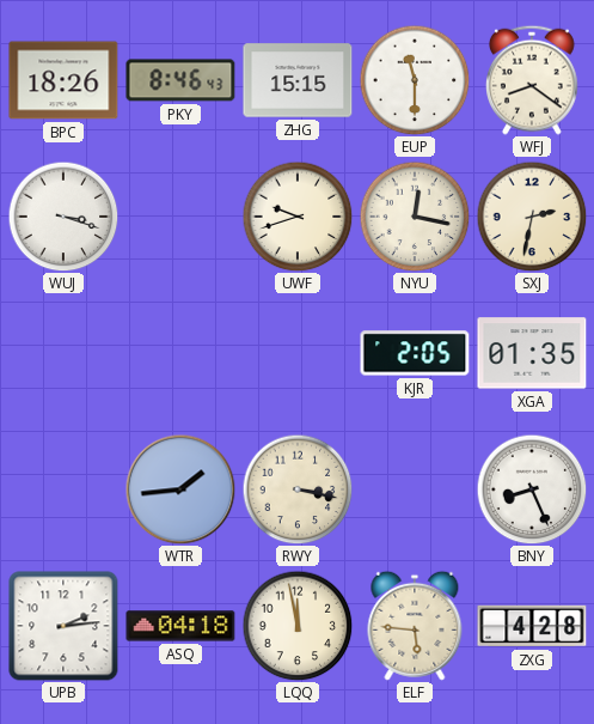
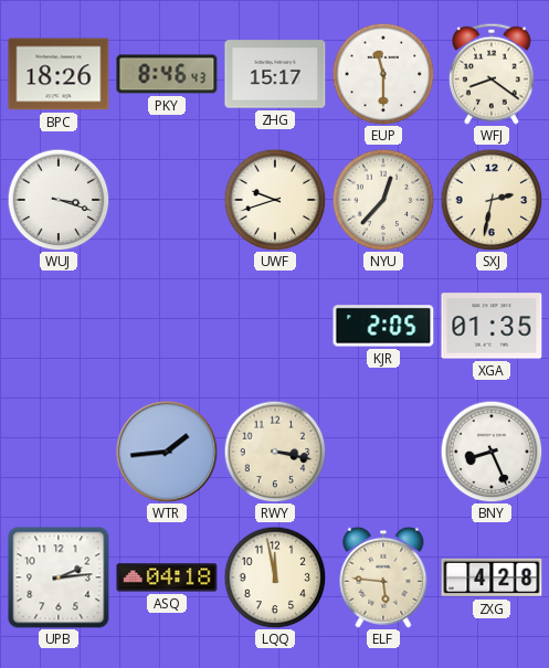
ZHG: 15:15 -> 15:17 (275, 74)
NYU: 12:17 -> 12:37 (383, 200)
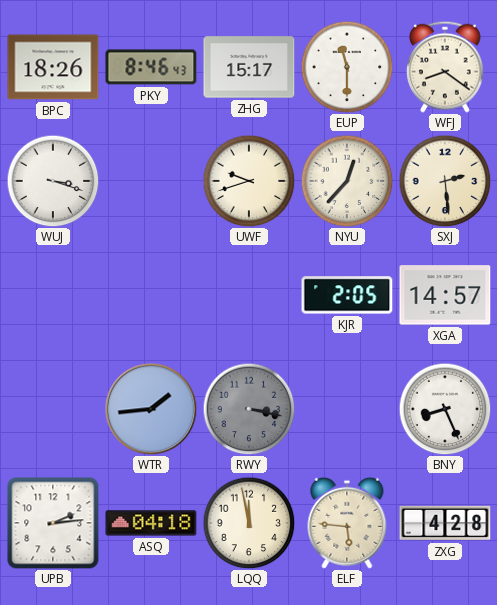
SXJ: 2:32 -> 2:29 (445, 181)
XGA: 01:35 -> 14:57 (445, 295)
RWY dial: cream -> grey (249, 409)
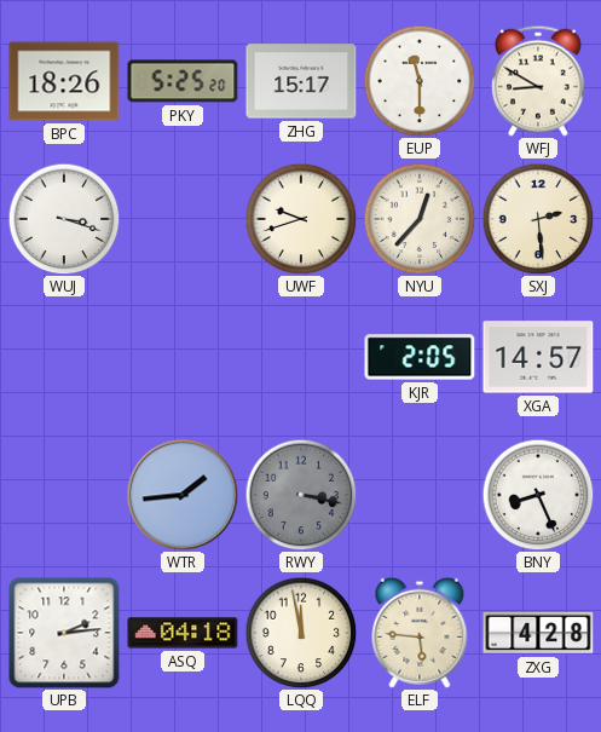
PKY: 8:46 -> 5:25 (183, 81)
WFJ: 8:21 -> 8:50 (539, 81)
